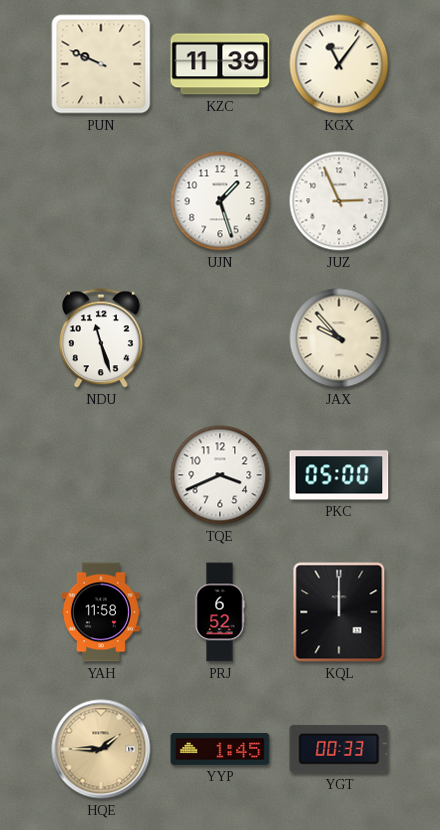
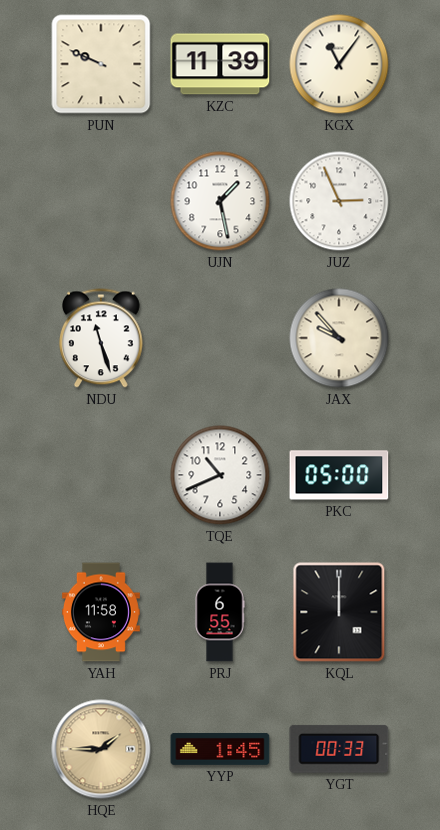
UJN: 1:27 -> 1:28 (220, 201)
TQE: 3:41 -> 10:41 (220, 475)
PRJ: 6:52 -> 6:55 (220, 612)
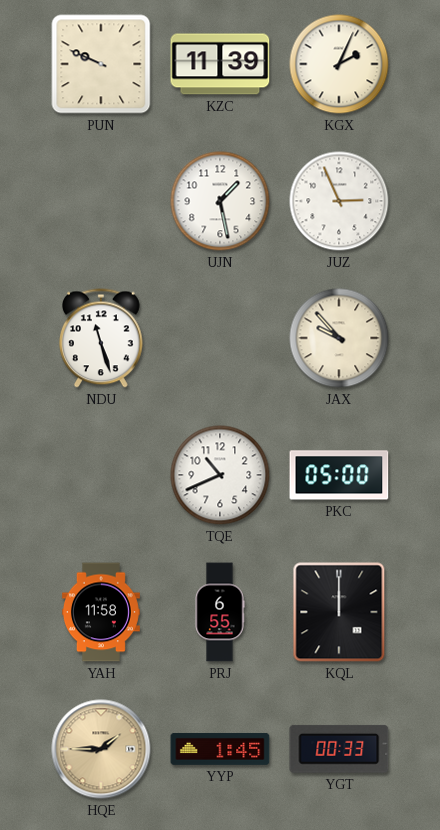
KGX: 11:06 -> 2:04 (339, 64)
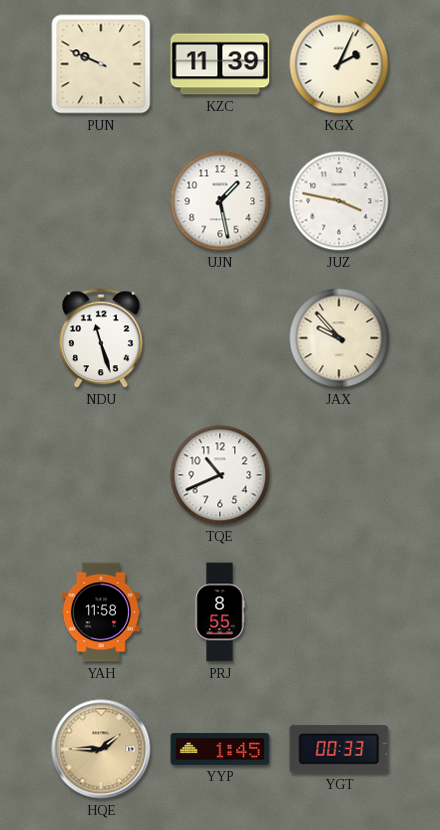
JUZ: 2:56 -> 3:47 (339, 201)
PKC: 05:00 -> none (339, 475)
PRJ: 6:55 -> 8:55 (220, 612)
KQL: 12:00 -> none (339, 612)
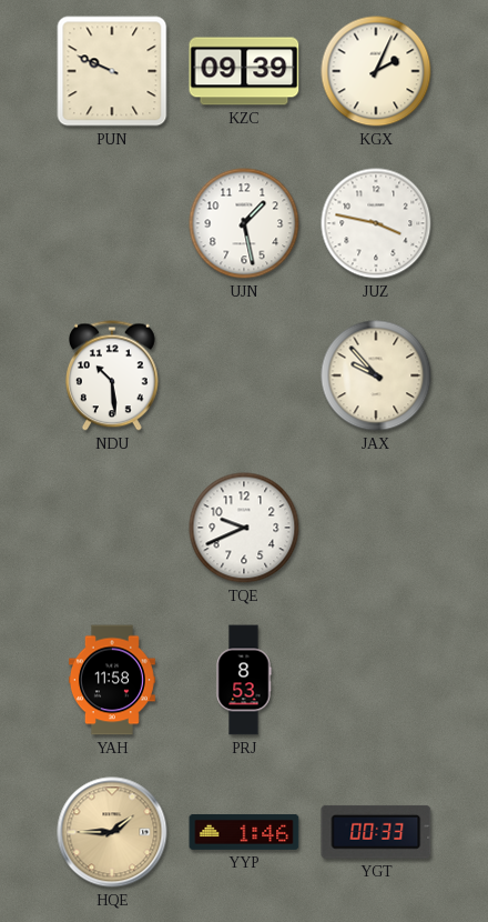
KZC: 11:39 -> 09:39 (244, 71)
NDU: 11:27 -> 10:29 (113, 375)
TQE: 10:41 -> 9:41 (244, 528)
PRJ: 8:55 -> 8:53 (244, 680)
YYP: 1:45 -> 1:46 (244, 832)
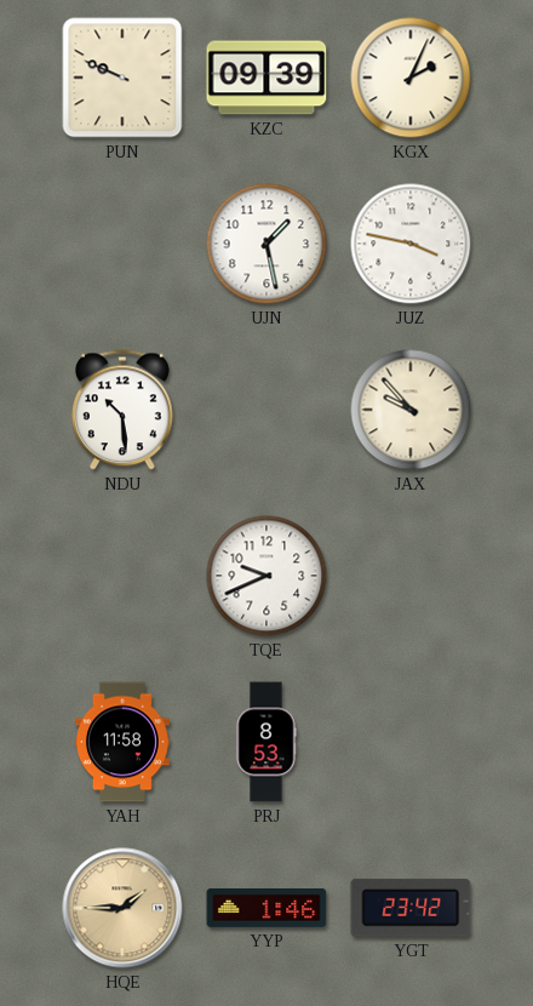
YGT: 00:33 -> 23:42 (411, 908)
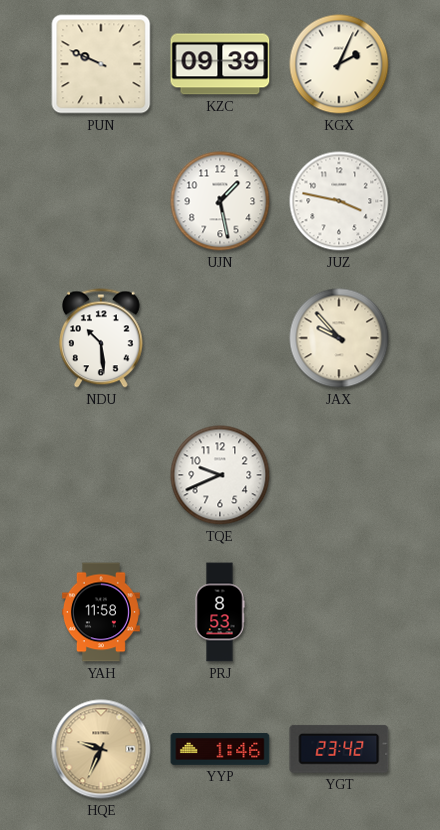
HQE: 1:45 -> 9:34 (101, 749)
